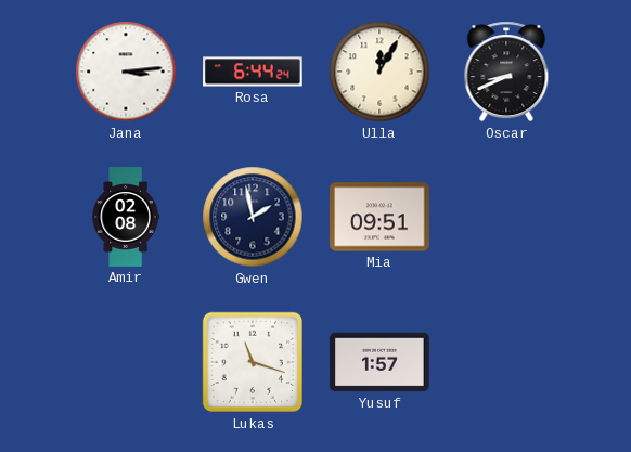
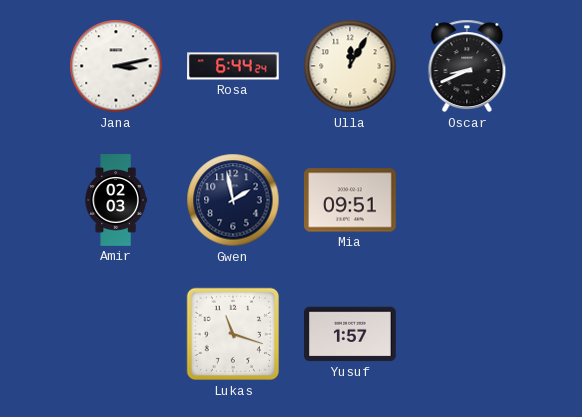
Jana: 3:14 -> 3:13 (116, 66)
Amir: 02:08 -> 02:03 (116, 200)
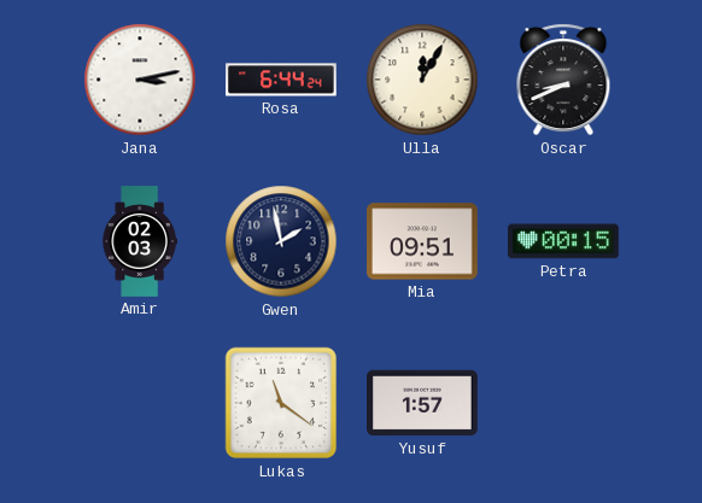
Petra: none -> 00:15 (564, 241)
Lukas: 11:18 -> 11:21 (281, 403)
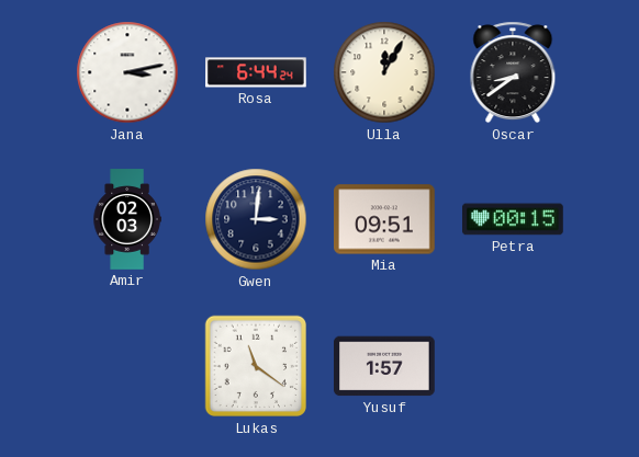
Oscar: 8:41 -> 8:39 (513, 72)
Gwen: 1:58 -> 3:01 (256, 219)
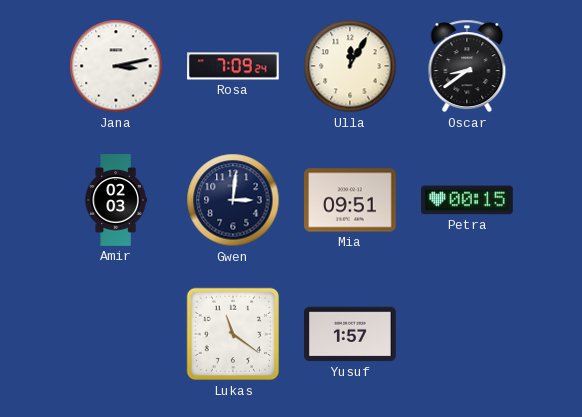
Rosa: 6:44 -> 7:09 (233, 66)
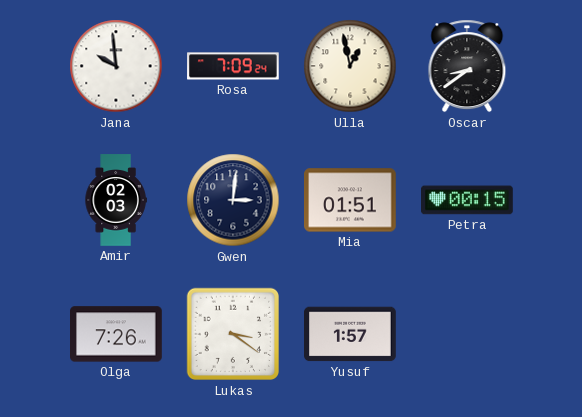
Jana: 3:13 -> 9:59 (116, 66)
Ulla: 12:05 -> 12:58 (350, 66)
Mia: 09:51 -> 01:51 (351, 200)
Olga: none -> 7:26 (117, 334)
Lukas: 11:21 -> 3:21 (233, 334)
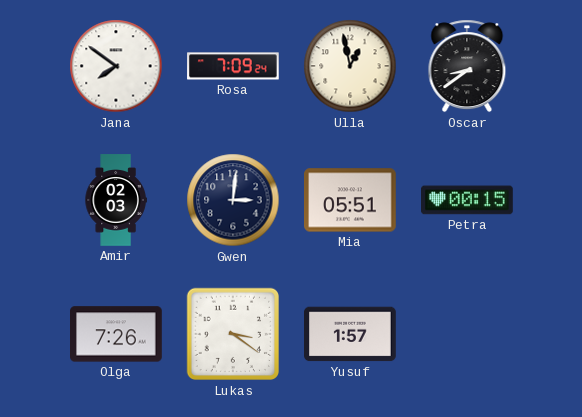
Jana: 9:59 -> 7:51 (116, 66)
Mia: 01:51 -> 05:51 (351, 200)
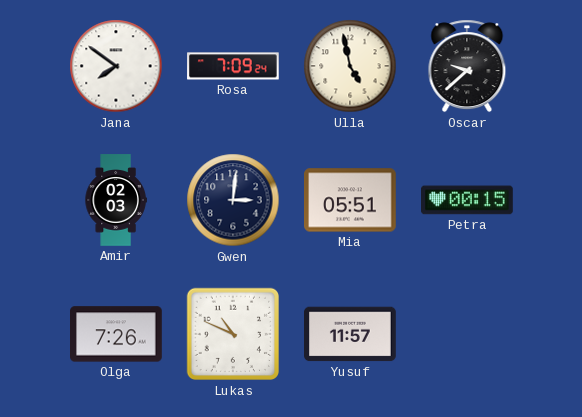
Ulla: 12:58 -> 4:58 (350, 66)
Oscar: 8:39 -> 9:38 (467, 66)
Lukas: 3:21 -> 10:49 (233, 334)
Yusuf: 1:57 -> 11:57 (351, 334)
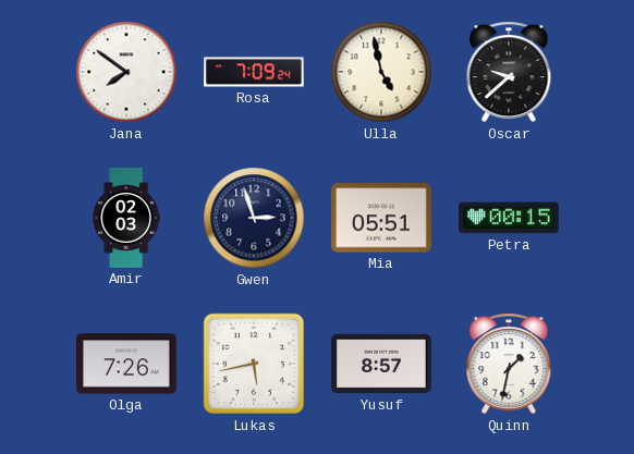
Gwen: 3:01 -> 2:57 (254, 218)
Lukas: 10:49 -> 5:43 (254, 364)
Yusuf: 11:57 -> 8:57 (382, 364)
Quinn: none -> 1:32 (509, 364)
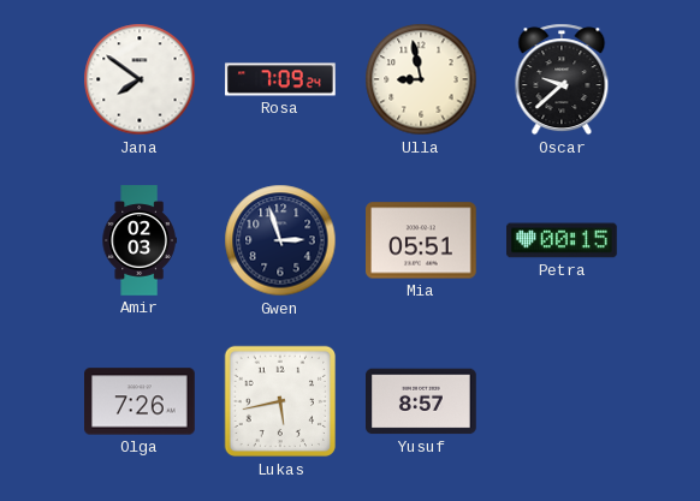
Ulla: 4:58 -> 8:58 (421, 79)
Quinn: 1:32 -> none (509, 364)
